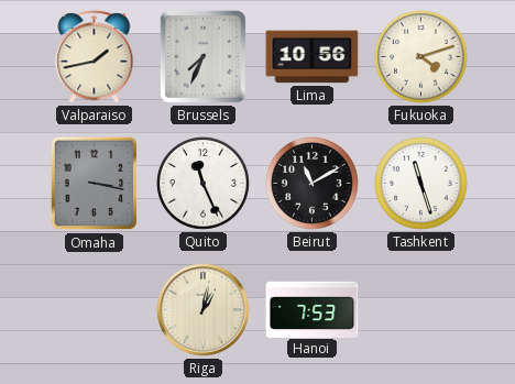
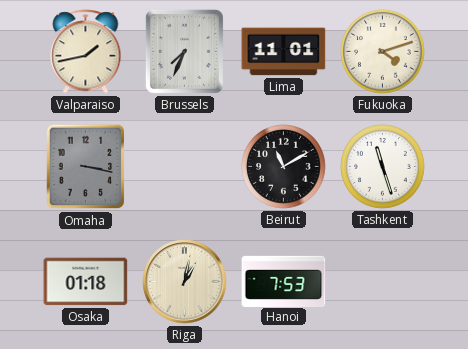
Lima: 10:56 -> 11:01 (284, 52)
Quito: 11:26 -> none (204, 184)
Osaka: none -> 01:18 (86, 282)
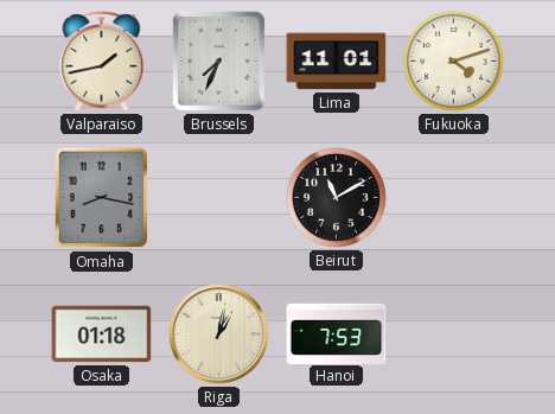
Omaha: 3:17 -> 8:17 (102, 198)
Tashkent: 11:27 -> none (383, 167)
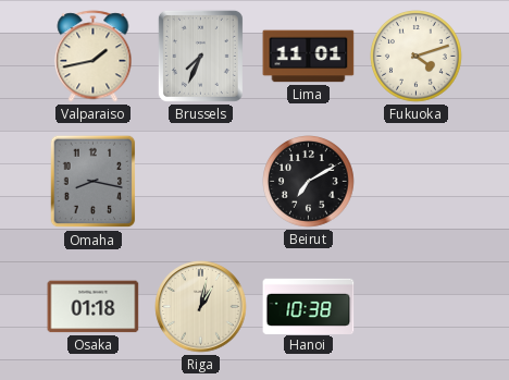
Beirut: 11:10 -> 7:10 (309, 182)
Hanoi: 7:53 -> 10:38 (309, 306)
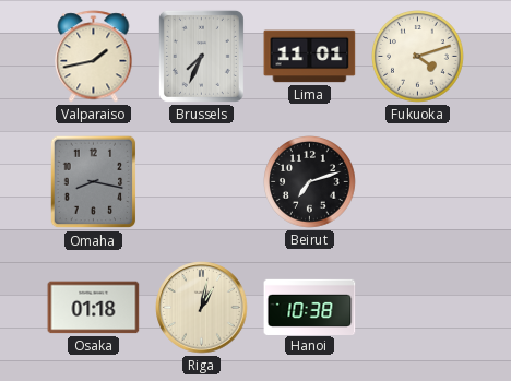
Beirut: 7:10 -> 7:12 (310, 182)
